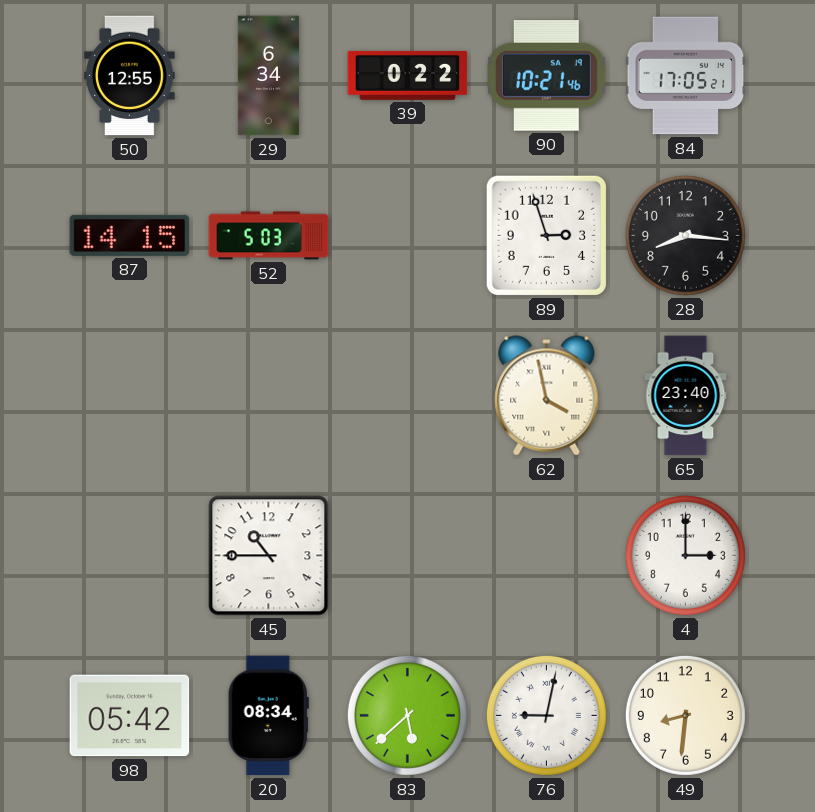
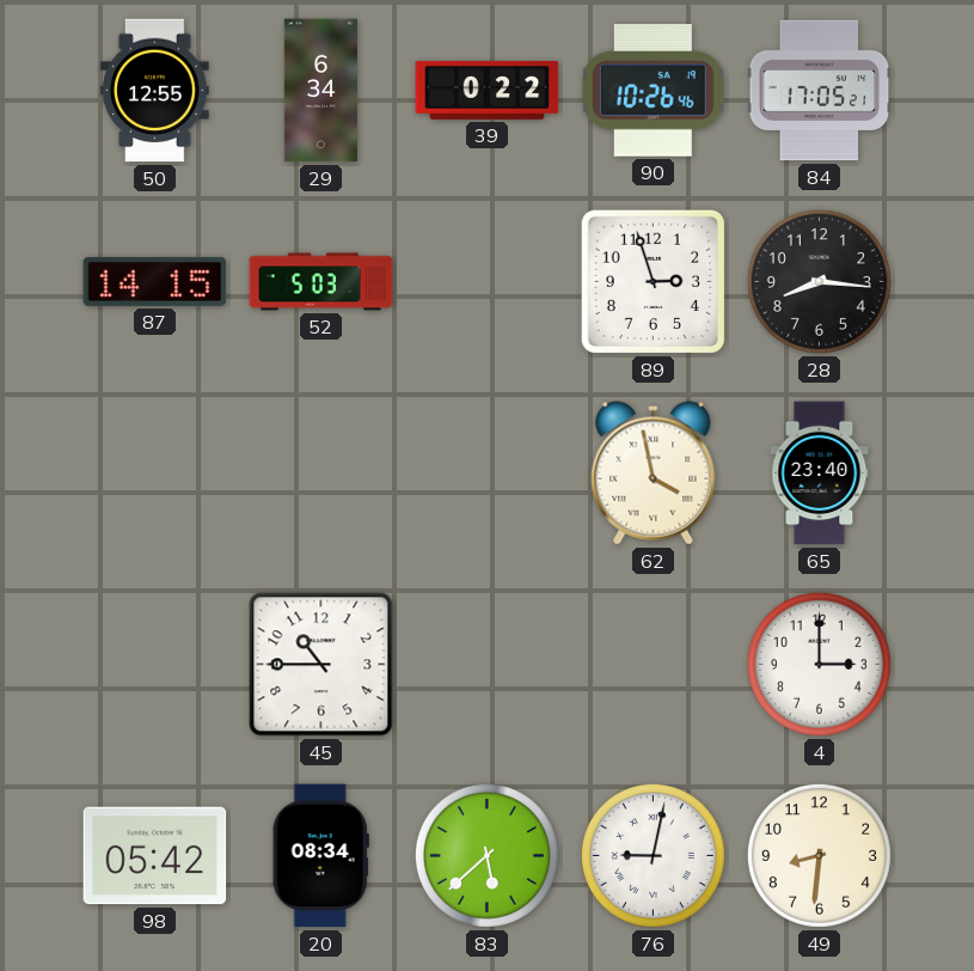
90: 10:21 -> 10:26 (654, 91)
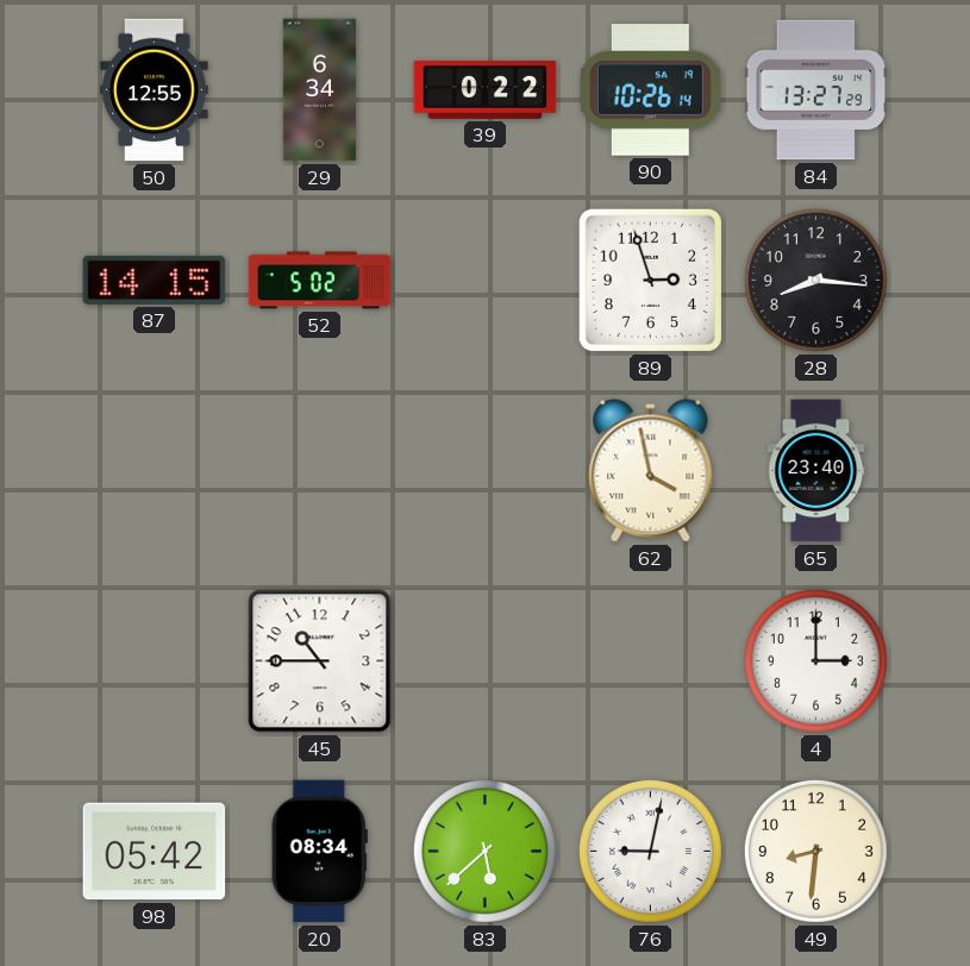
90: 10:26:46 -> 10:26:14 (651, 90)
84: 17:05 -> 13:27 (816, 90)
52: 5:03 -> 5:02 (320, 281)
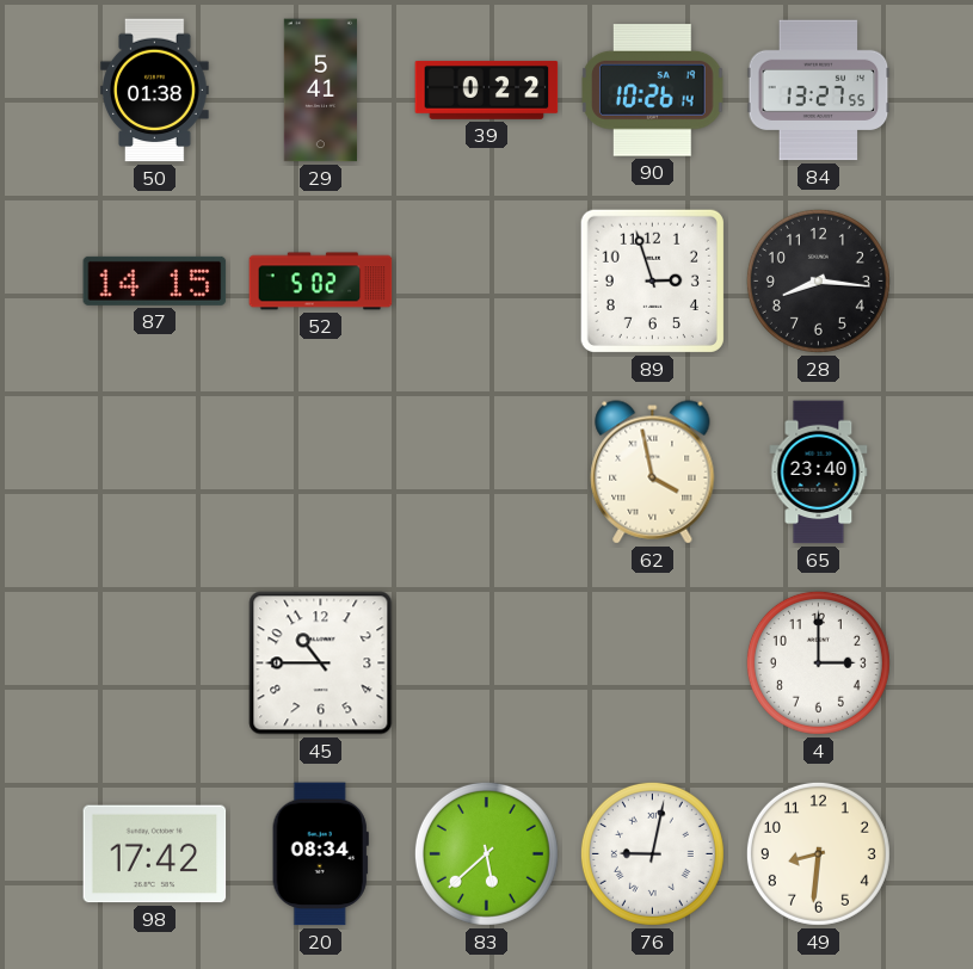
50: 12:55 -> 01:38 (155, 91)
29: 6:34 -> 5:41 (320, 91)
84: 13:27:29 -> 13:27:55 (819, 91)
98: 05:42 -> 17:42 (155, 854)
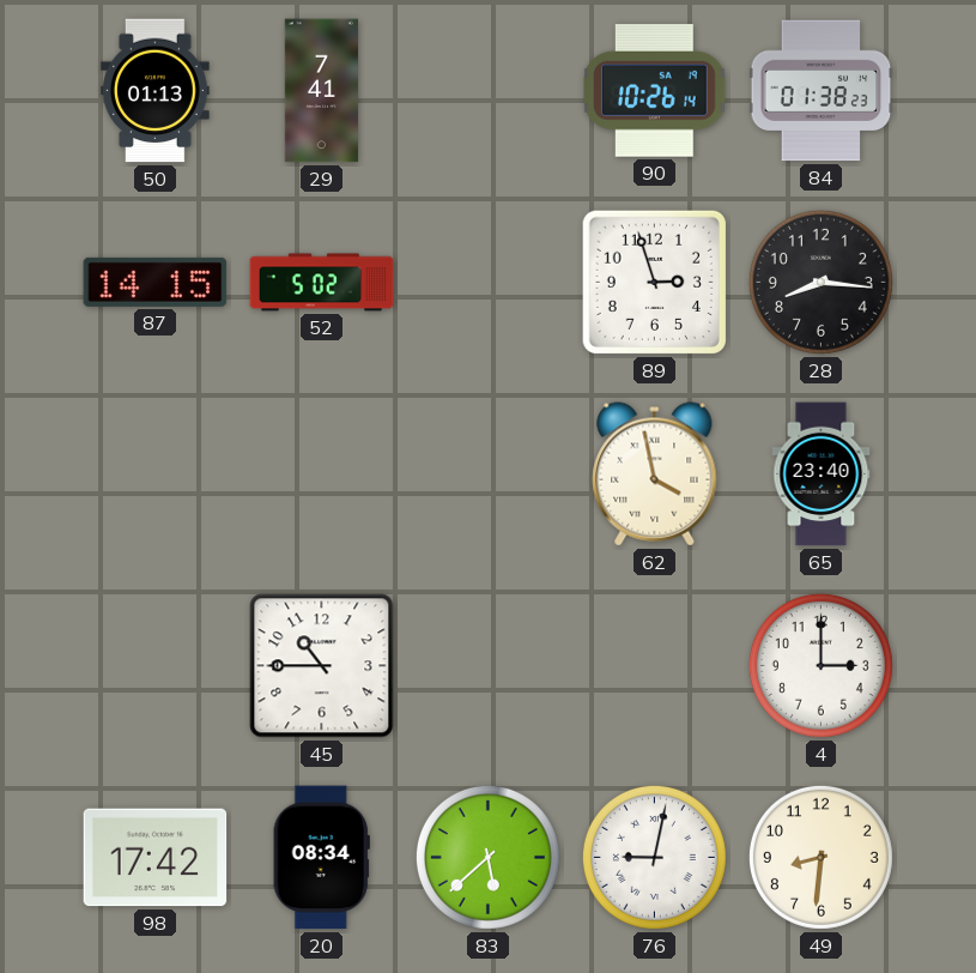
50: 01:38 -> 01:13 (156, 91)
29: 5:41 -> 7:41 (321, 91)
39: 0:22 -> none (487, 91)
84: 13:27 -> 01:38 (822, 91)
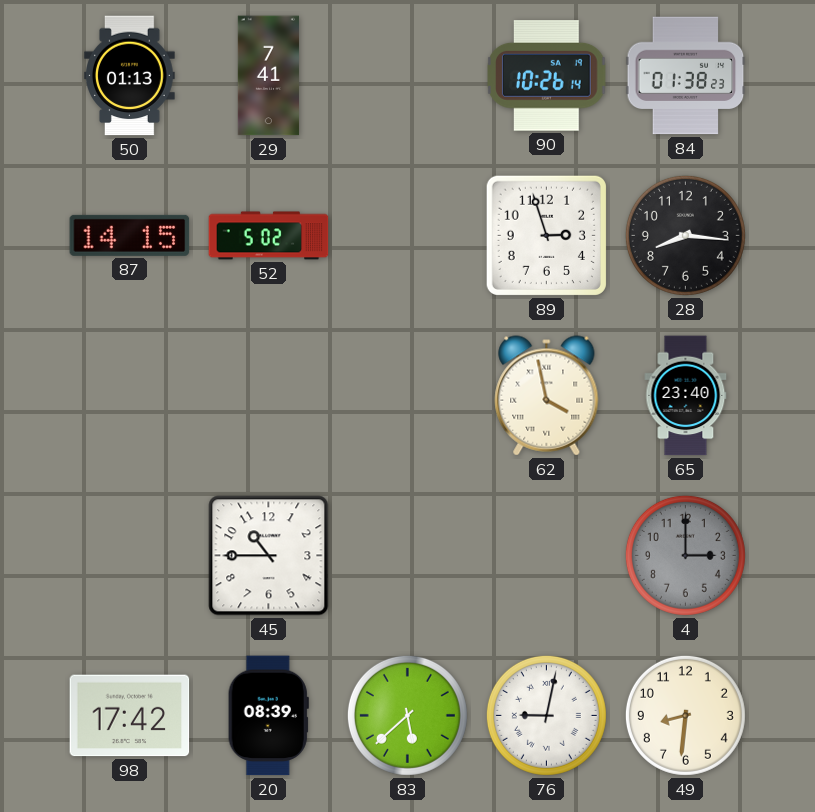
4 dial: white -> grey (685, 555)
20: 08:34 -> 08:39 (268, 716)
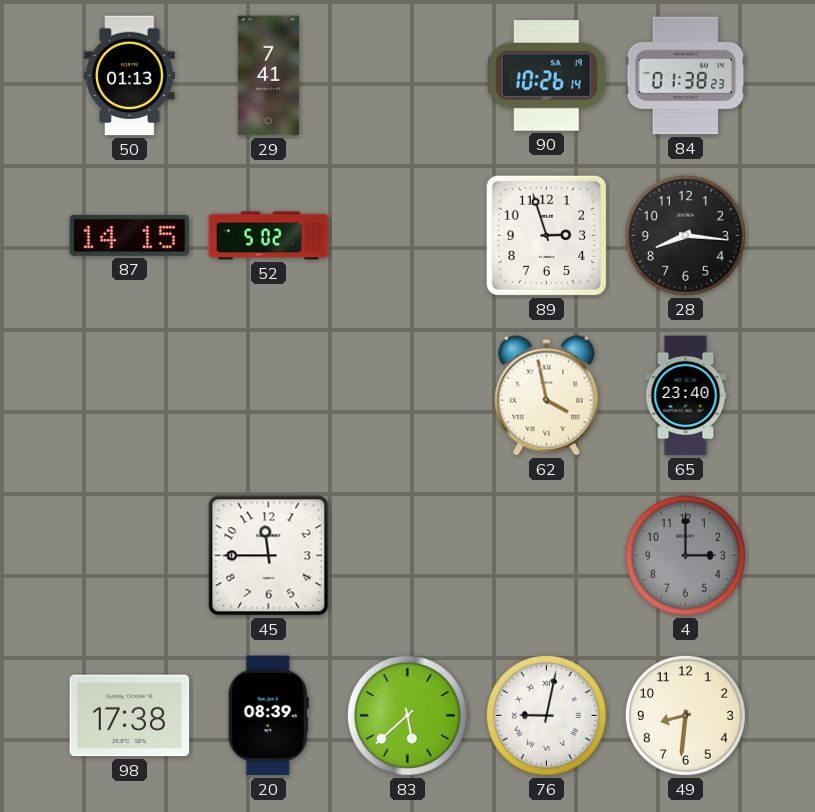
45: 10:45 -> 11:45 (269, 556)
98: 17:42 -> 17:38 (130, 716)
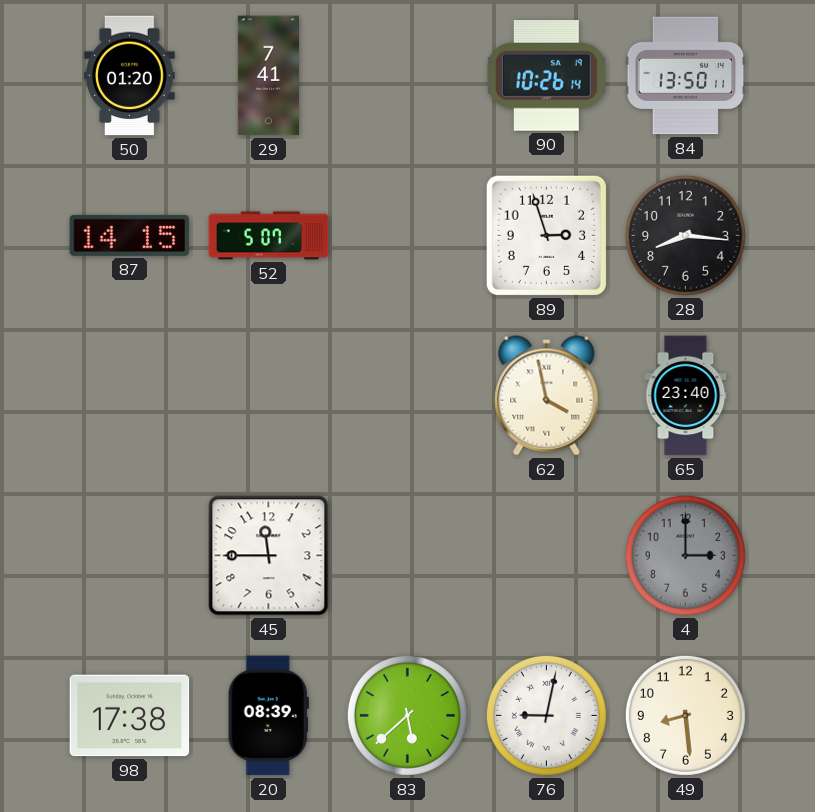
50: 01:13 -> 01:20 (130, 76)
84: 01:38 -> 13:50 (686, 76)
52: 5:02 -> 5:07 (269, 236)
49: 8:31 -> 8:29 (685, 715)
